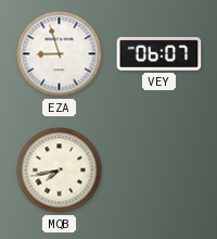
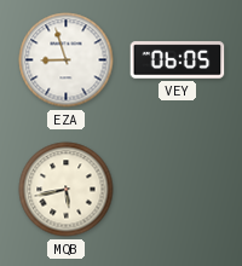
VEY: 06:07 -> 06:05 (178, 60)
MQB: 7:43 -> 5:43 (67, 190)
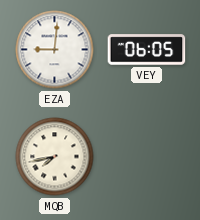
EZA: 8:57 -> 9:01 (55, 50)
MQB: 5:43 -> 7:43 (55, 157)
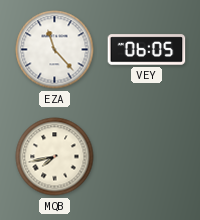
EZA: 9:01 -> 11:23 (55, 50)
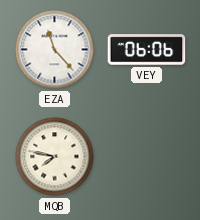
VEY: 06:05 -> 06:06 (147, 50)
MQB: 7:43 -> 7:47 (55, 157)
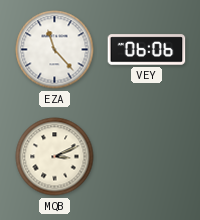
MQB: 7:47 -> 3:11 (55, 157)
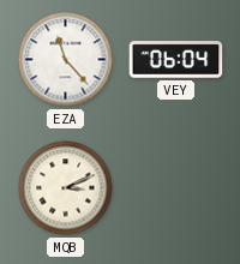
VEY: 06:06 -> 06:04 (176, 60)
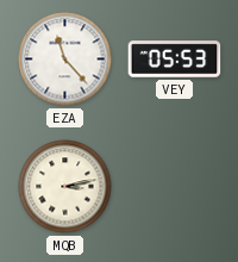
VEY: 06:04 -> 05:53 (175, 60)
MQB: 3:11 -> 3:13 (65, 187)
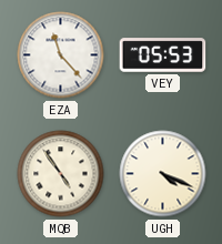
MQB: 3:13 -> 4:54 (61, 174)
UGH: none -> 4:19 (163, 174)
